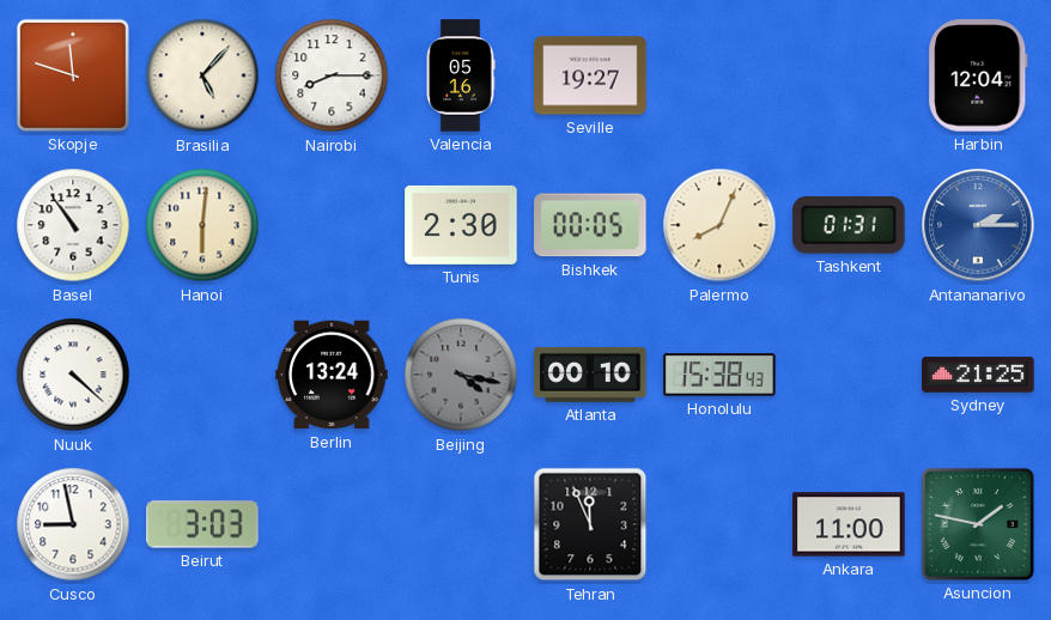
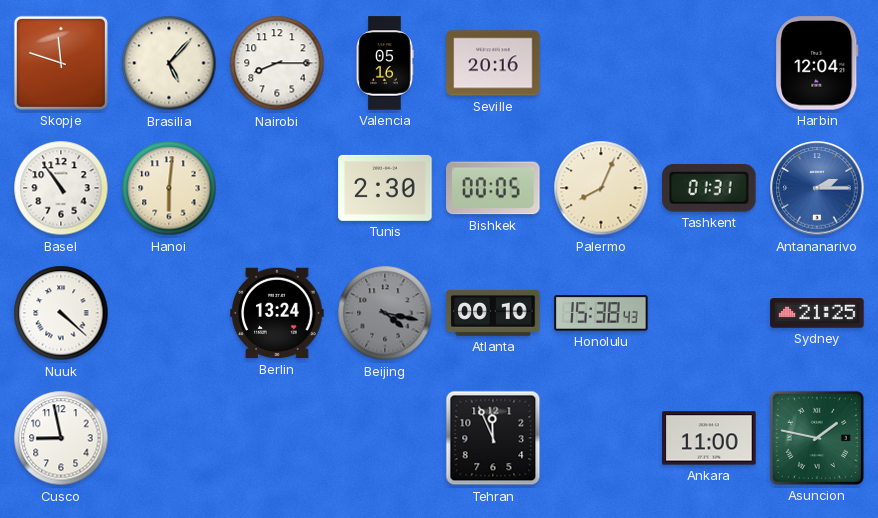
Seville: 19:27 -> 20:16 (493, 63)
Beirut: 3:03 -> none (202, 524)
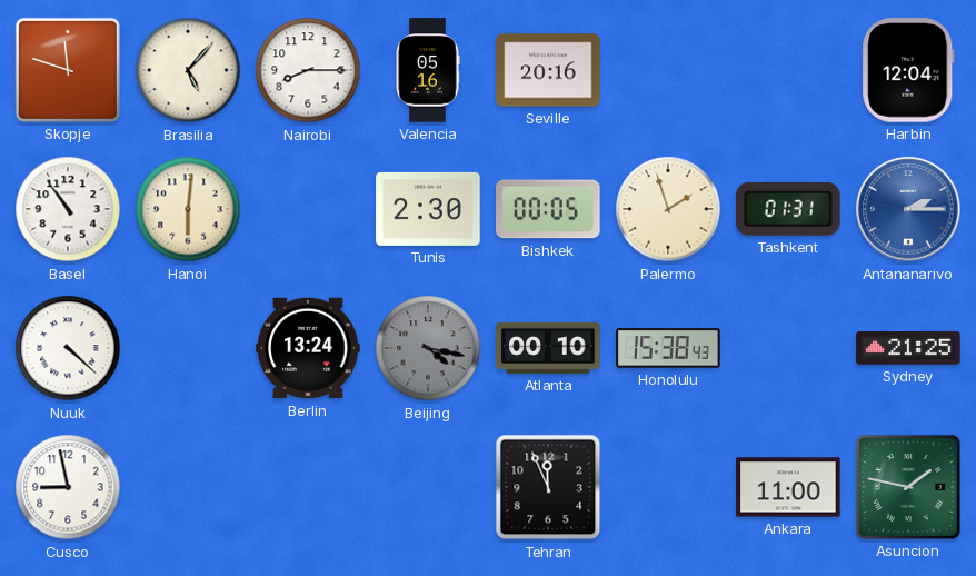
Palermo: 8:04 -> 1:57 (668, 209)
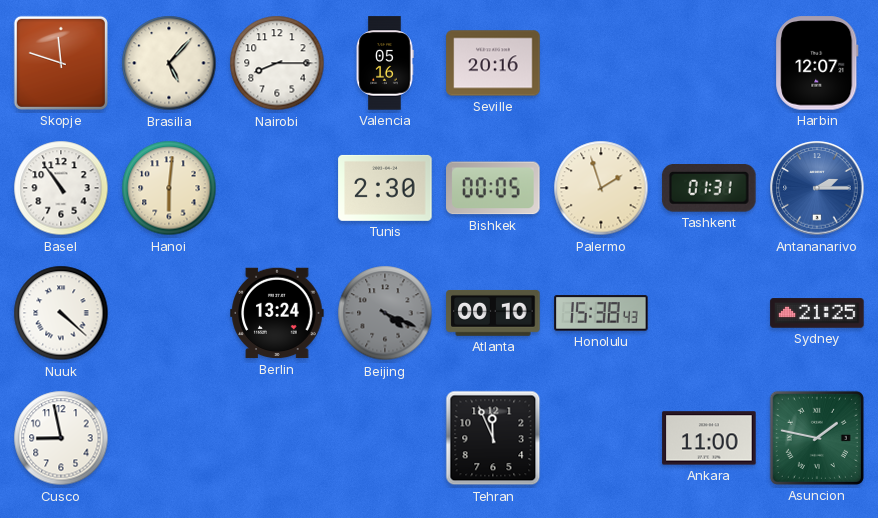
Harbin: 12:04 -> 12:07 (817, 63)
Beijing: 4:17 -> 4:19 (385, 313)
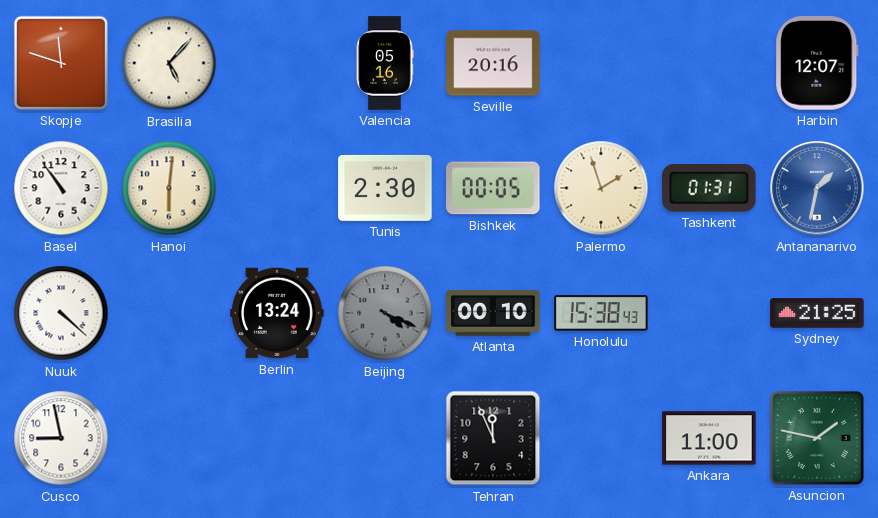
Nairobi: 8:15 -> none (277, 63)
Antananarivo: 2:15 -> 1:32 (817, 188)
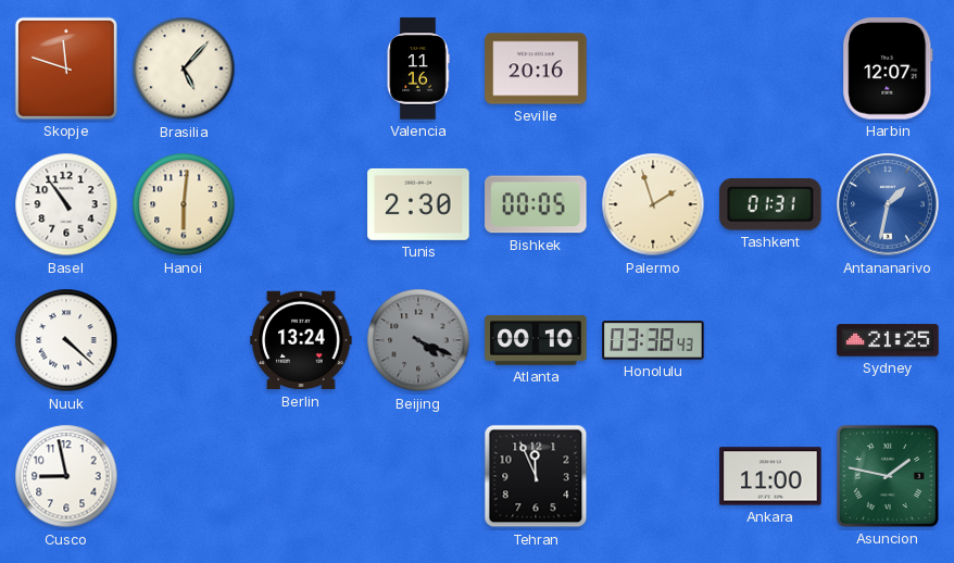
Valencia: 05:16 -> 11:16 (418, 68)
Honolulu: 15:38 -> 03:38 (653, 340)
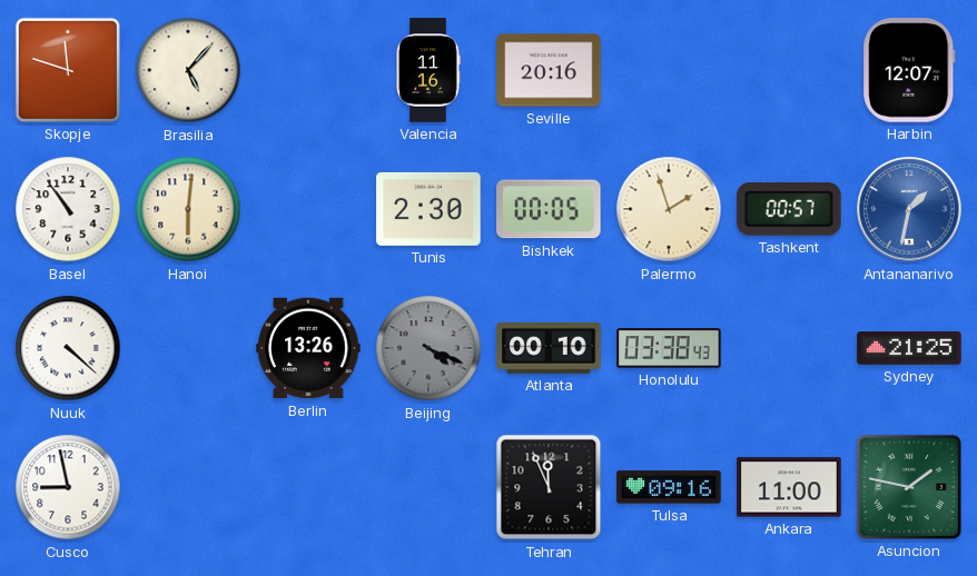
Tashkent: 01:31 -> 00:57 (789, 210)
Berlin: 13:24 -> 13:26 (308, 348)
Tulsa: none -> 09:16 (669, 487)
